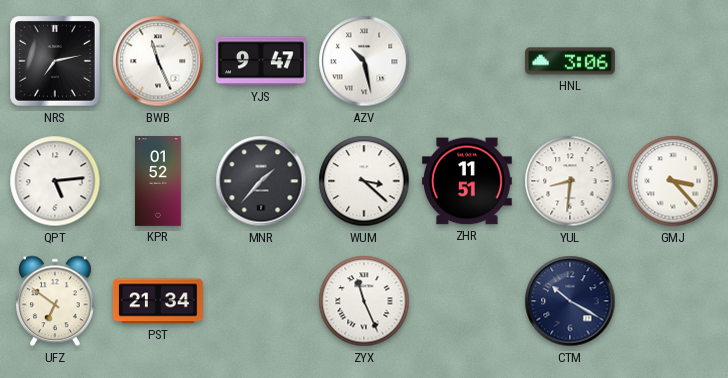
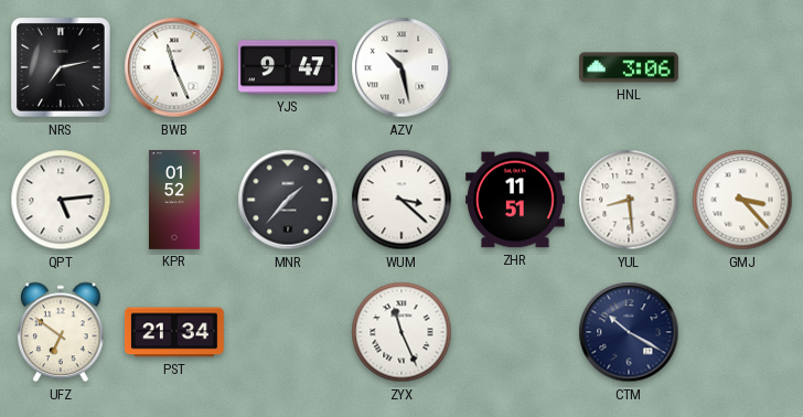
YUL: 8:31 -> 8:29 (629, 200)
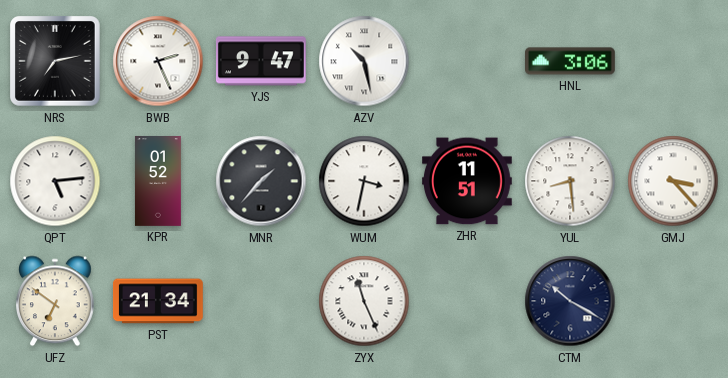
BWB: 11:26 -> 2:26 (158, 61)
WUM: 3:22 -> 3:32 (364, 181)
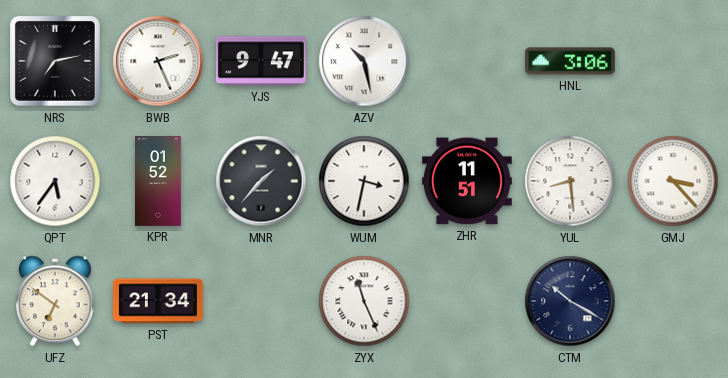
QPT: 5:14 -> 5:36 (55, 181)
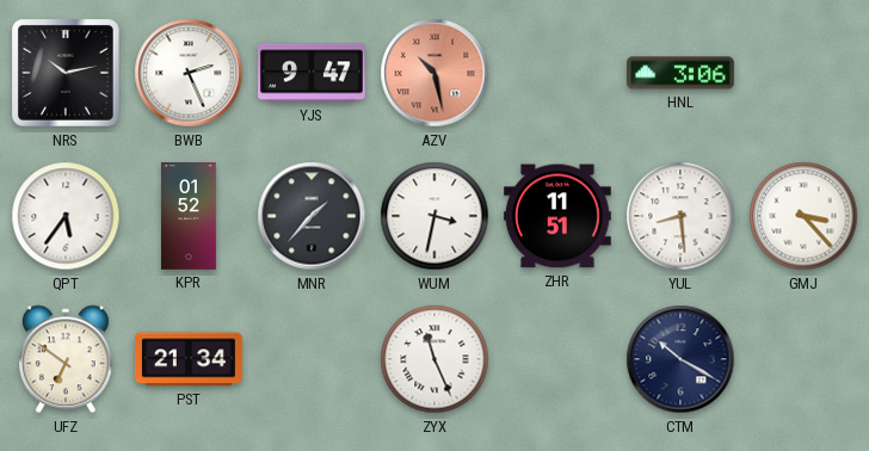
NRS: 7:13 -> 10:13 (67, 74)
AZV dial: white -> salmon (434, 73)
